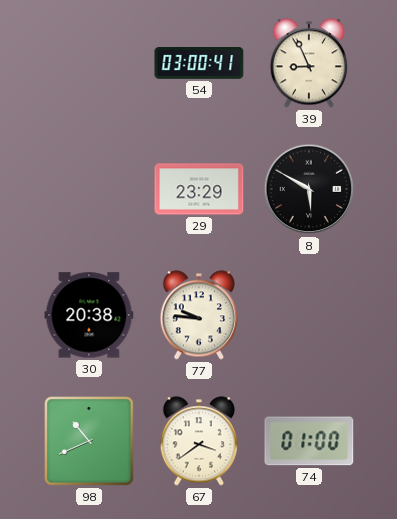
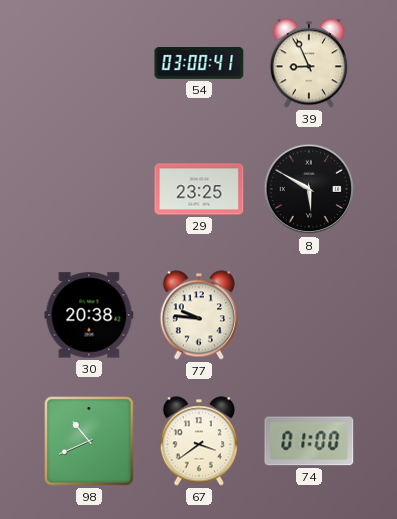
29: 23:29 -> 23:25 (199, 189)
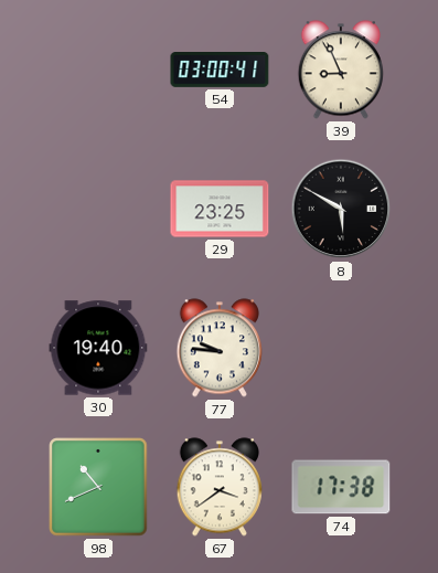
30: 20:38 -> 19:40 (98, 348)
74: 01:00 -> 17:38 (341, 487)
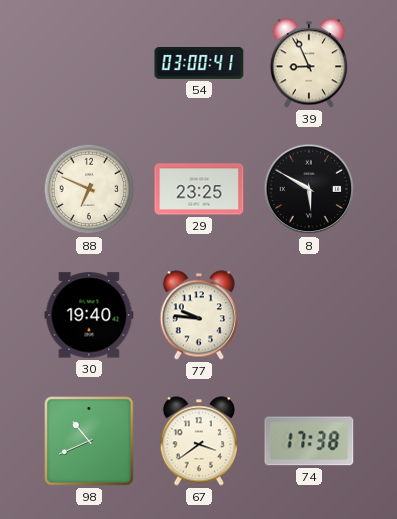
88: none -> 6:49 (89, 189)
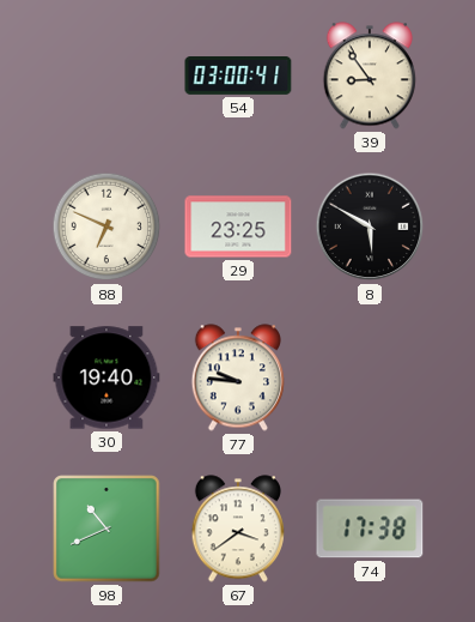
39: 8:56 -> 8:54 (370, 76)
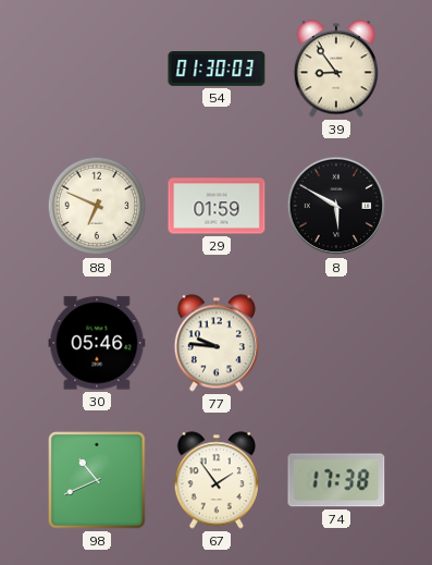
54: 03:00 -> 01:30 (217, 70)
29: 23:25 -> 01:59 (217, 206)
30: 19:40 -> 05:46 (97, 343)
67: 3:39 -> 1:54 (217, 480)
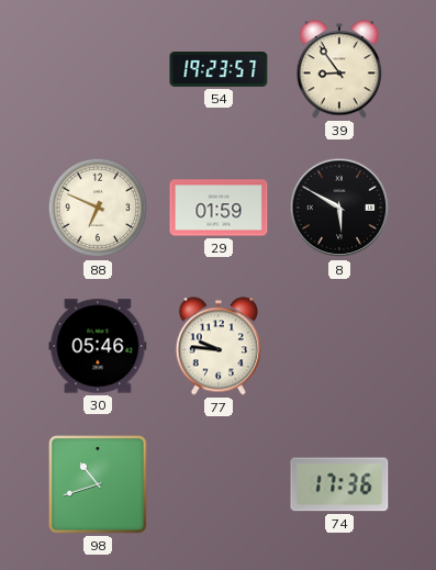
54: 01:30 -> 19:23 (219, 70)
98: 10:41 -> 10:42 (98, 484)
67: 1:54 -> none (217, 480)
74: 17:38 -> 17:36 (339, 484)
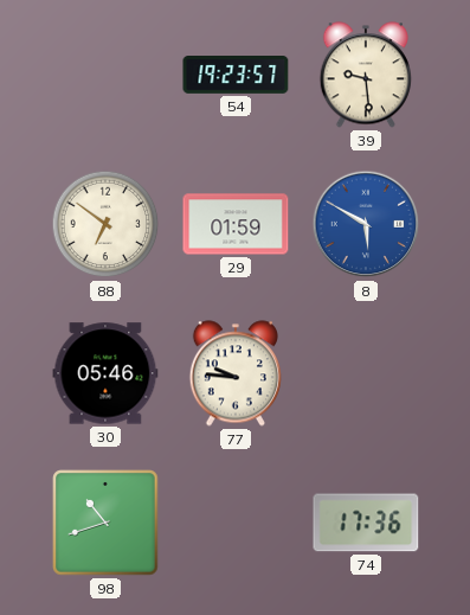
39: 8:54 -> 9:29 (366, 75)
88: 6:49 -> 6:51 (105, 224)
8 dial: black -> blue (366, 224)
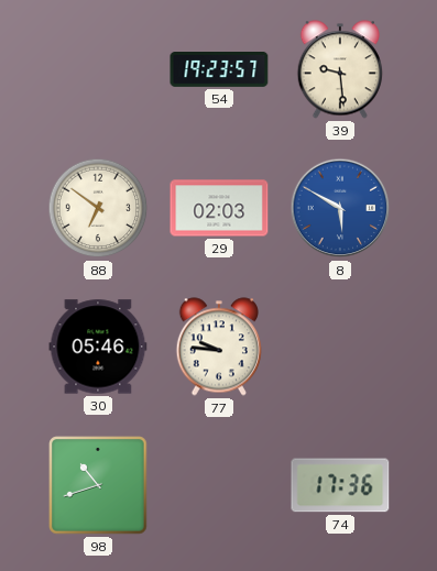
29: 01:59 -> 02:03 (219, 208)
